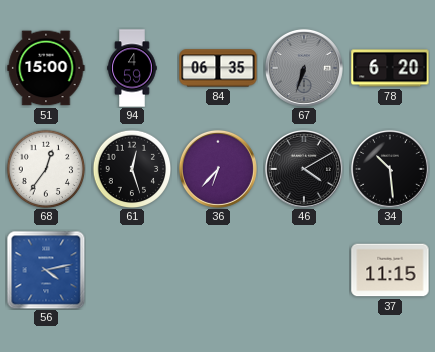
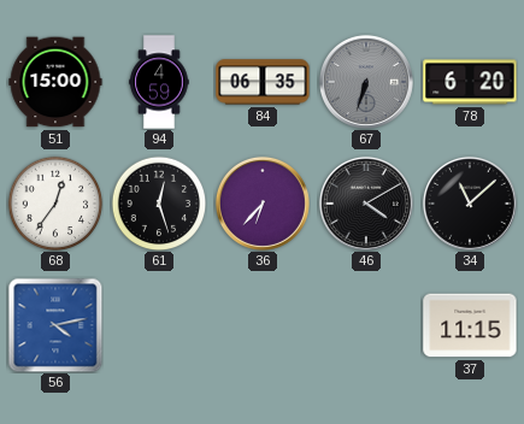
34: 10:29 -> 11:08 (470, 204)
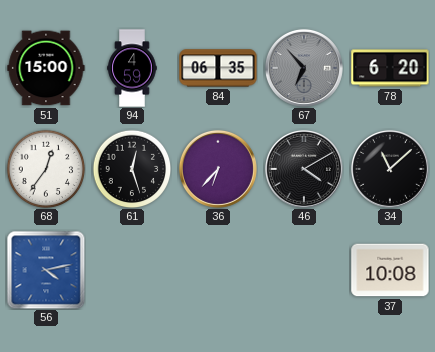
67: 6:33 -> 6:53 (304, 68)
37: 11:15 -> 10:08 (390, 270)
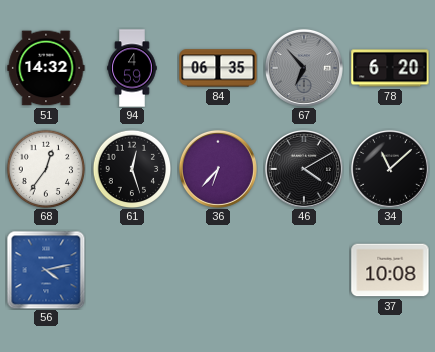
51: 15:00 -> 14:32 (46, 68)
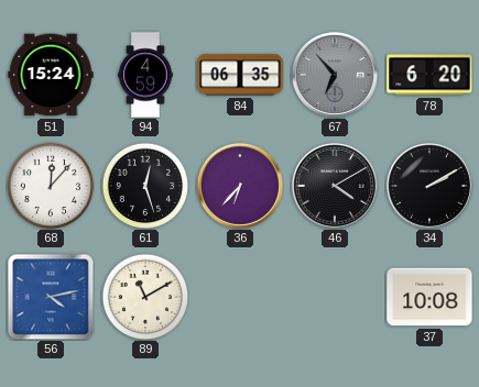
51: 14:32 -> 15:24 (51, 75)
68: 12:36 -> 12:07 (51, 186)
34: 11:08 -> 2:10 (429, 186)
89: none -> 11:10 (145, 297)
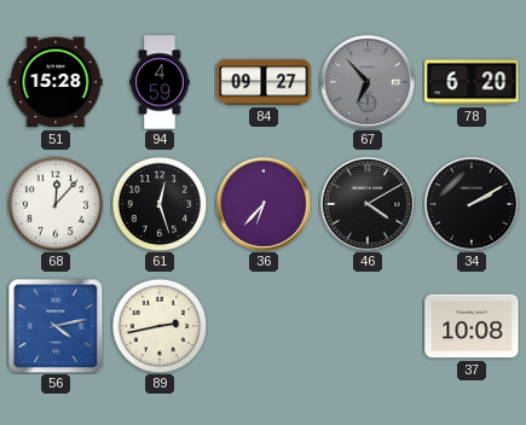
51: 15:24 -> 15:28 (56, 82)
84: 06:35 -> 09:27 (264, 82)
89: 11:10 -> 2:43 (160, 326)
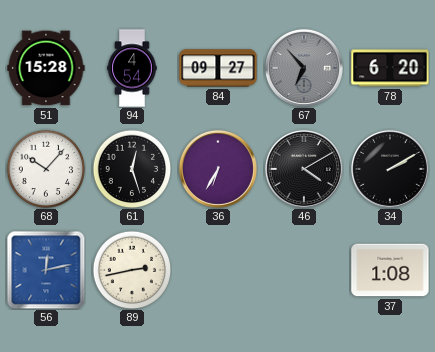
94: 4:59 -> 4:54 (132, 68)
68: 12:07 -> 10:07 (46, 169)
36: 6:37 -> 6:35 (218, 169)
56: 4:13 -> 12:13 (46, 270)
37: 10:08 -> 1:08 (390, 270)
